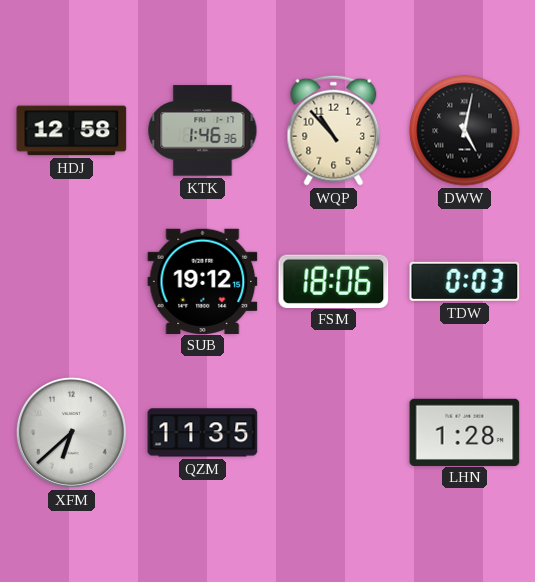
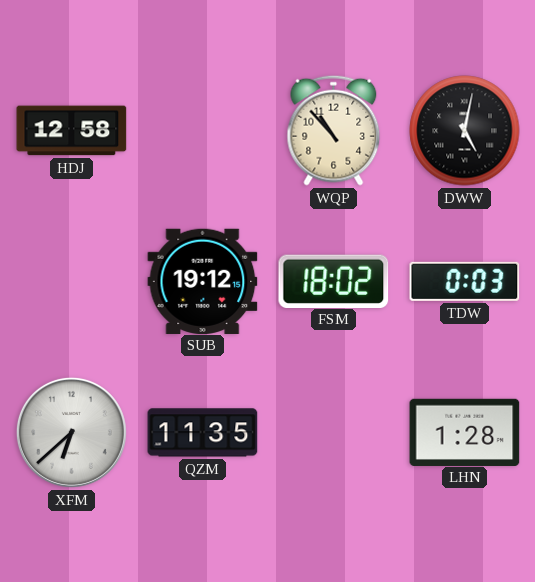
KTK: 1:46 -> none (203, 131)
FSM: 18:06 -> 18:02 (334, 281)
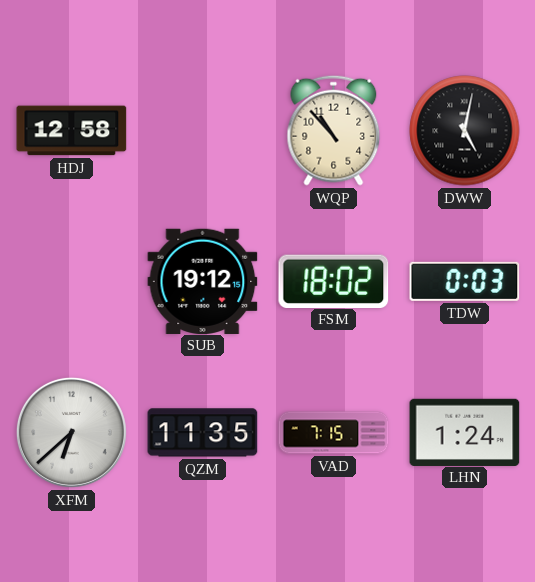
VAD: none -> 7:15 (334, 433)
LHN: 1:28 -> 1:24 (465, 432)
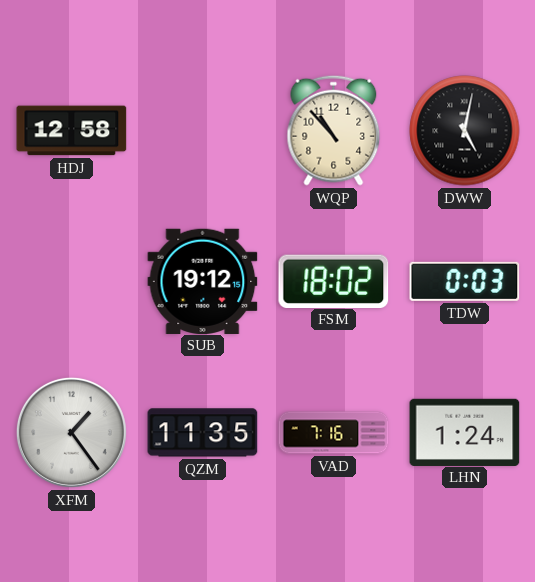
XFM: 6:38 -> 1:24 (71, 432)
VAD: 7:15 -> 7:16 (334, 433)
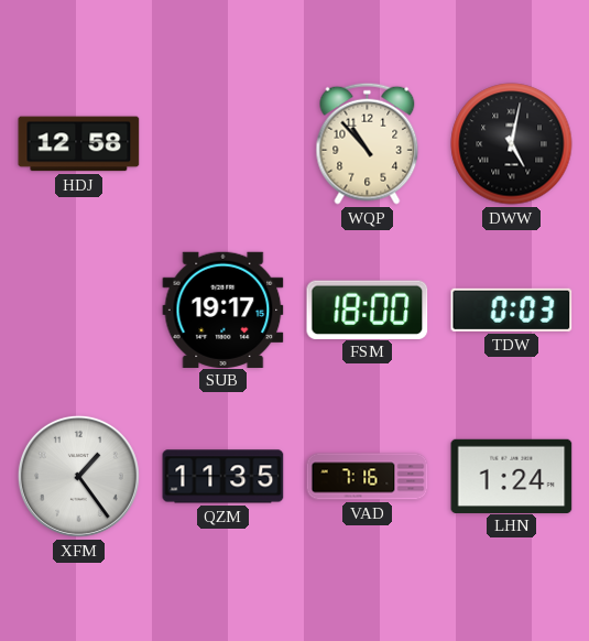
SUB: 19:12 -> 19:17 (223, 309)
FSM: 18:02 -> 18:00 (368, 309)
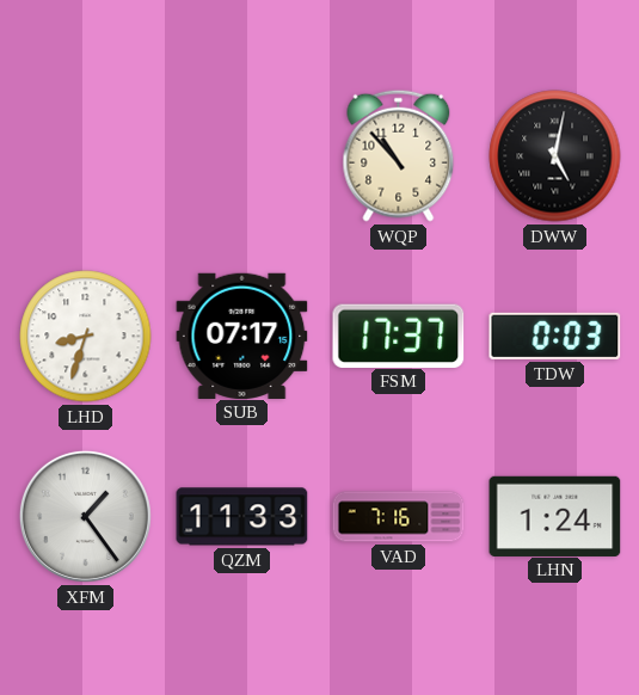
HDJ: 12:58 -> none (79, 144)
LHD: none -> 8:33 (86, 337)
SUB: 19:17 -> 07:17 (242, 336)
FSM: 18:00 -> 17:37 (399, 336)
QZM: 11:35 -> 11:33 (242, 517)
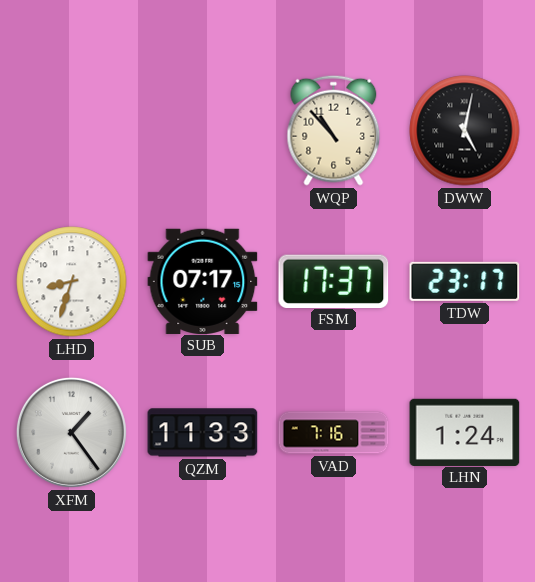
TDW: 0:03 -> 23:17 (465, 281)
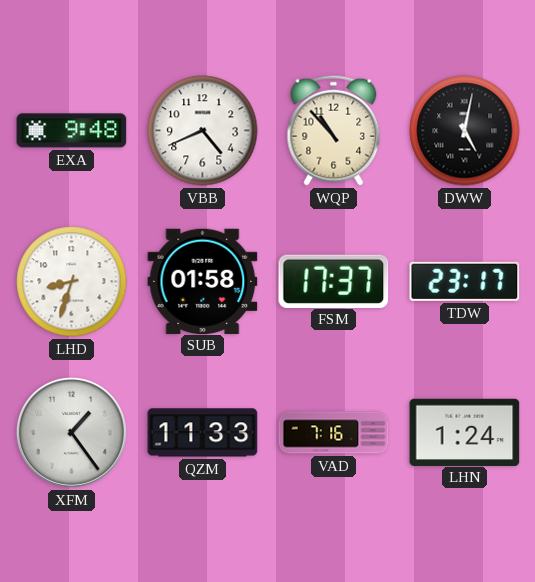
EXA: none -> 9:48 (72, 131)
VBB: none -> 4:41 (203, 131)
SUB: 07:17 -> 01:58 (203, 281)
